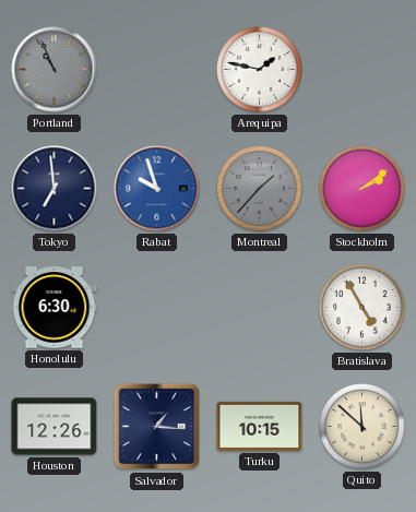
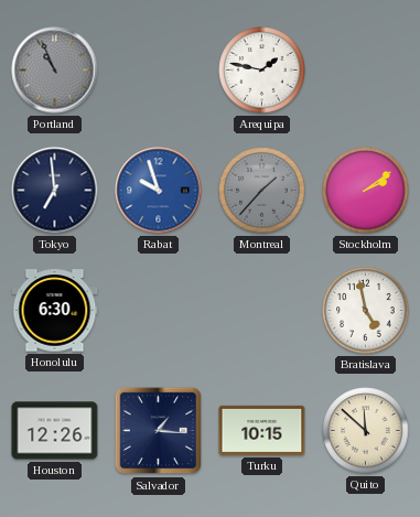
Bratislava: 4:55 -> 4:58 (366, 311)
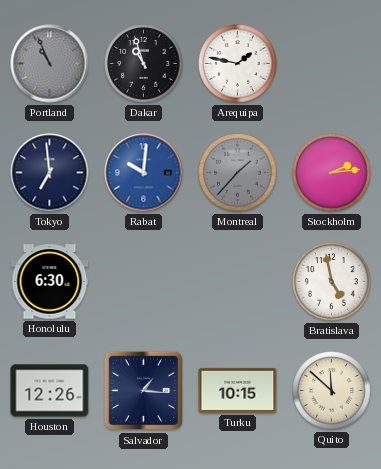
Dakar: none -> 10:57 (144, 64)
Rabat: 9:57 -> 10:01 (144, 173)
Stockholm: 2:09 -> 2:14 (332, 173)
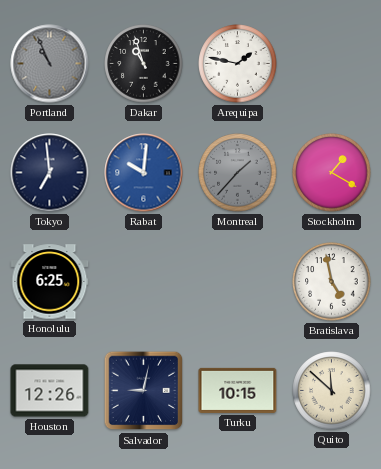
Stockholm: 2:14 -> 1:20 (332, 173)
Honolulu: 6:30 -> 6:25 (50, 282)
Salvador: 1:16 -> 9:02 (144, 391)
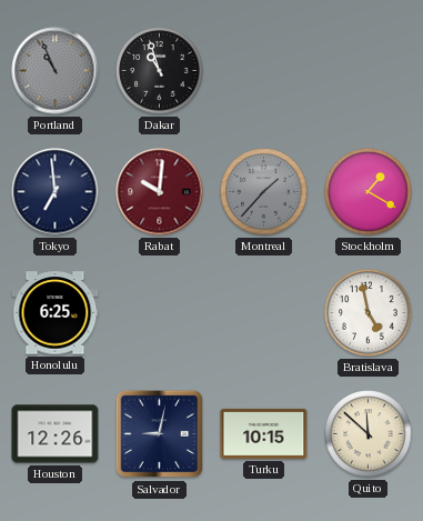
Arequipa: 1:47 -> none (238, 64)
Rabat dial: blue -> burgundy (160, 192)
